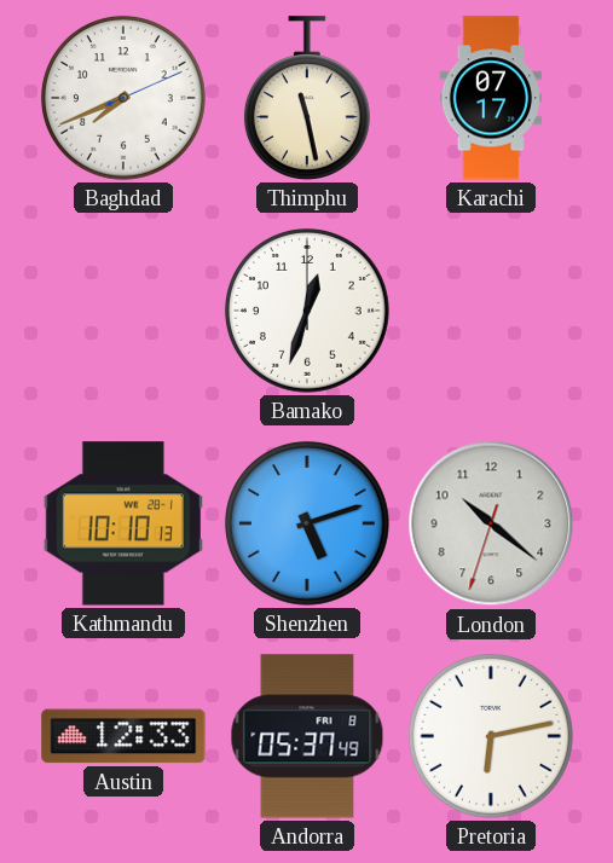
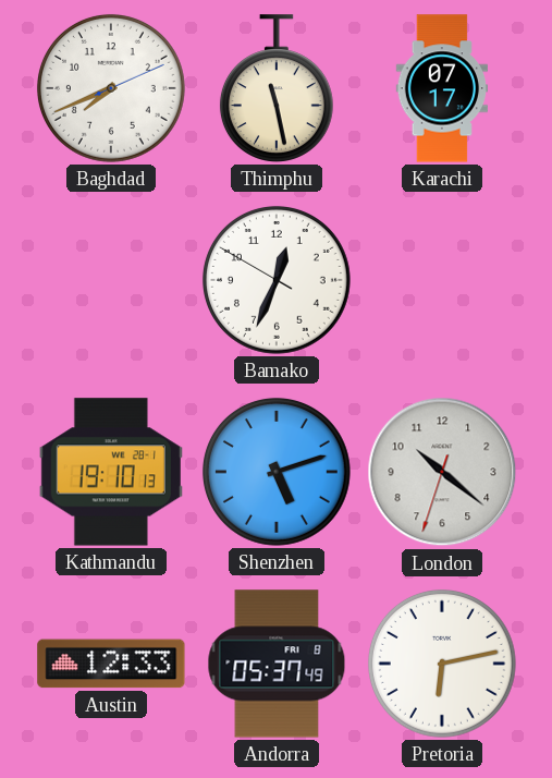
Bamako: 12:33:00 -> 12:33:50 (277, 280)
Kathmandu: 10:10 -> 19:10 (111, 472)
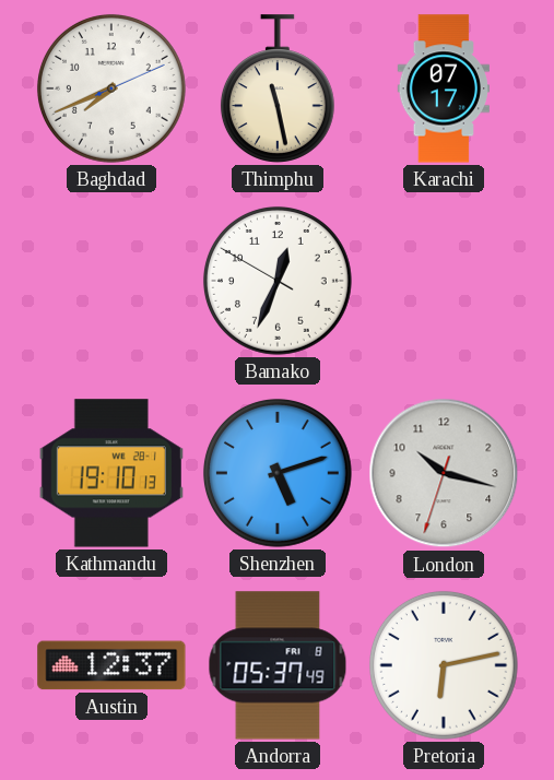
London: 10:21 -> 10:17 (444, 473)
Austin: 12:33 -> 12:37 (111, 665)
